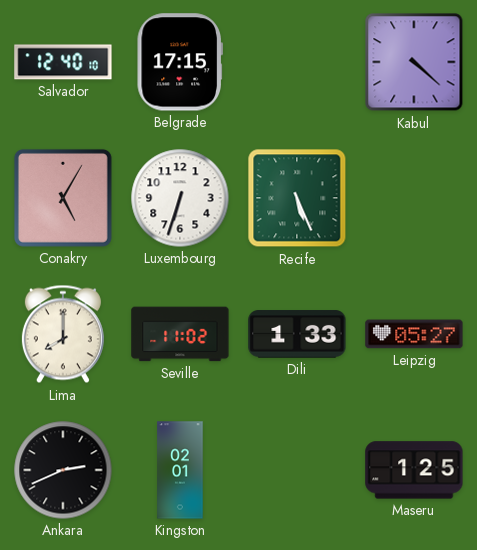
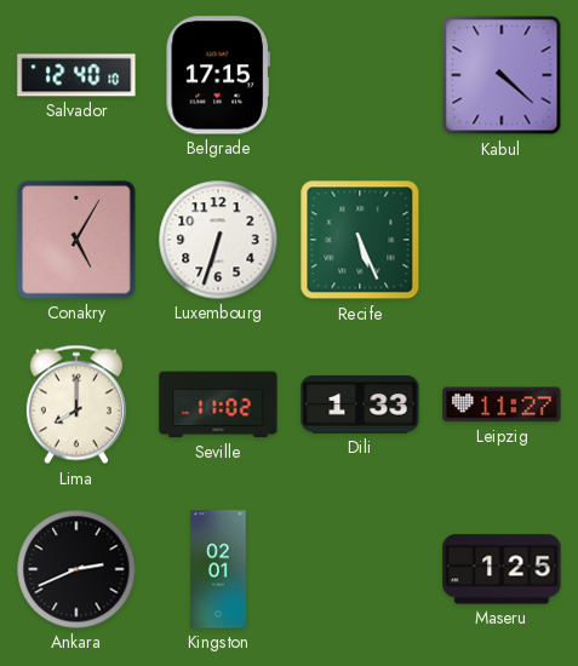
Leipzig: 05:27 -> 11:27 (502, 404)
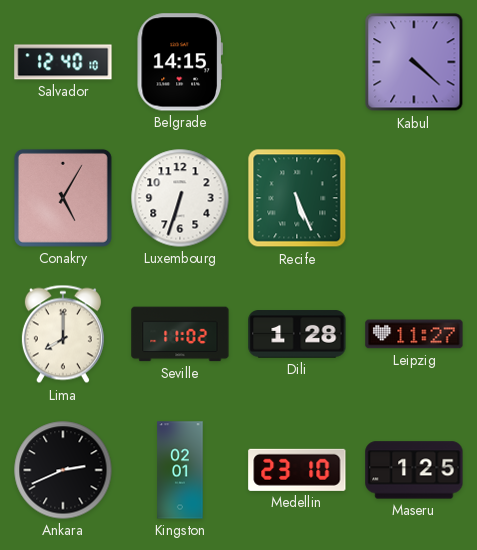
Belgrade: 17:15 -> 14:15 (180, 62)
Dili: 1:33 -> 1:28 (297, 334)
Medellin: none -> 23:10 (297, 470)
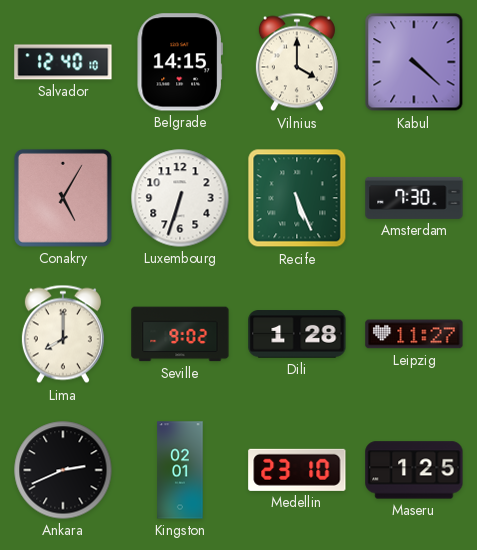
Vilnius: none -> 4:00 (297, 62)
Amsterdam: none -> 7:30 (414, 198)
Seville: 11:02 -> 9:02 (180, 334)
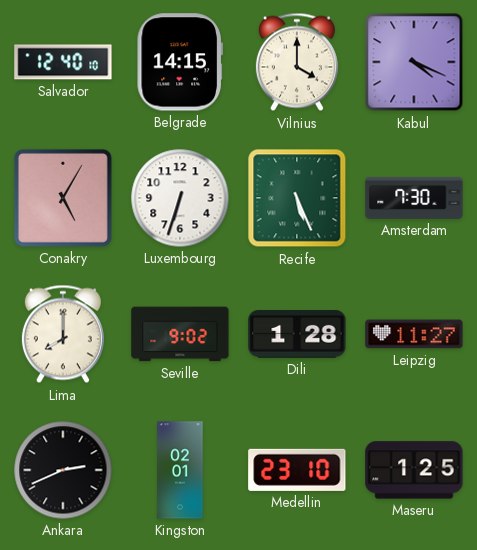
Kabul: 4:22 -> 4:19 (414, 62)
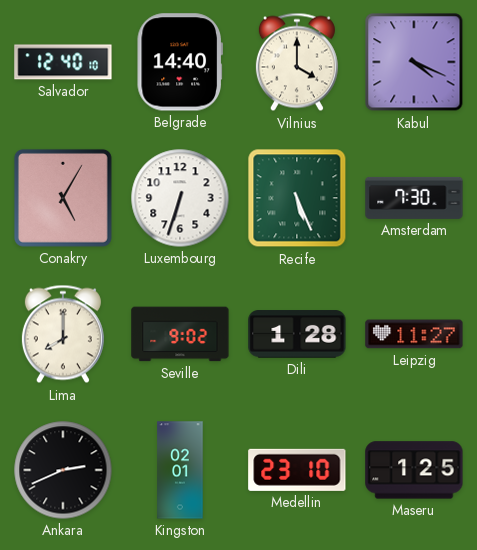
Belgrade: 14:15 -> 14:40 (180, 62)
